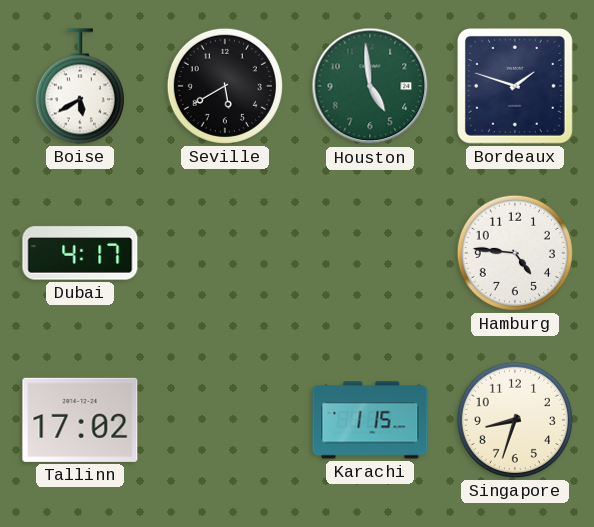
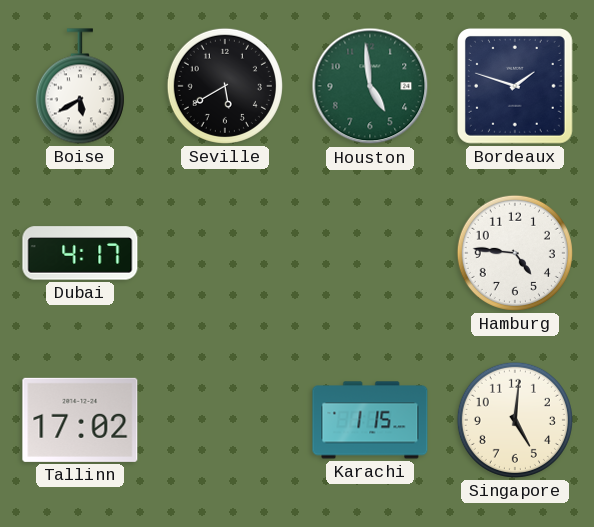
Singapore: 8:33 -> 5:01 (515, 420)
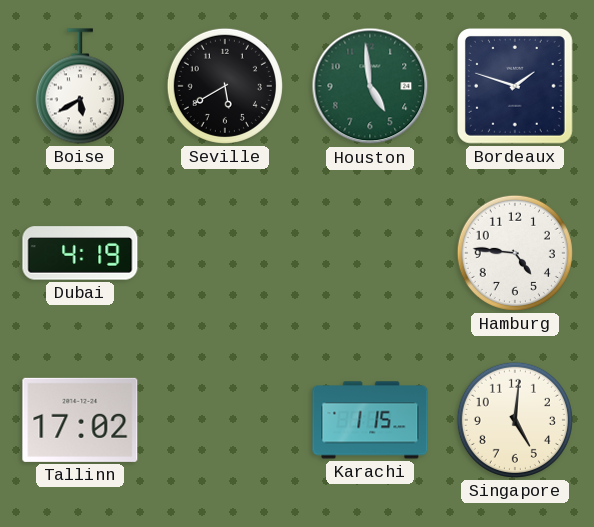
Dubai: 4:17 -> 4:19 (80, 253)
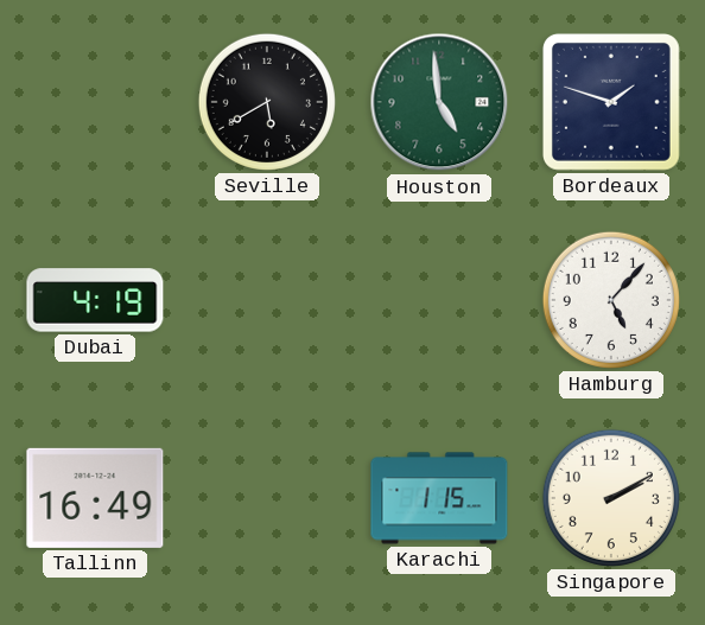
Boise: 5:40 -> none (80, 86)
Hamburg: 4:46 -> 5:07 (611, 300)
Tallinn: 17:02 -> 16:49 (95, 498)
Singapore: 5:01 -> 2:10 (611, 498)
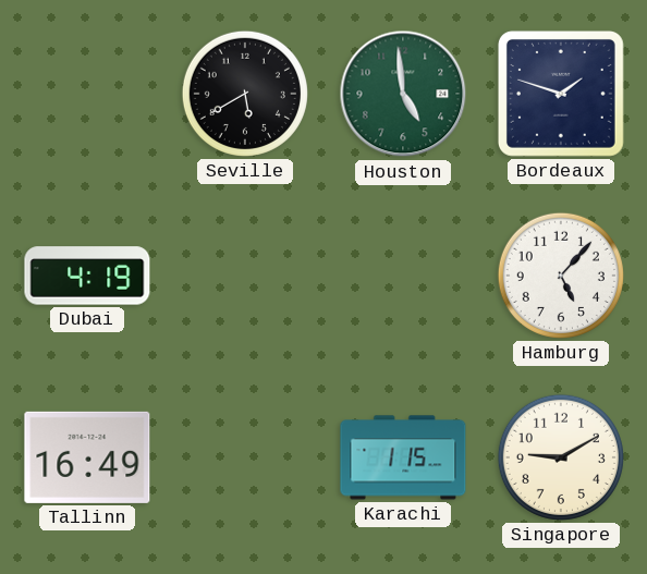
Singapore: 2:10 -> 9:10 (561, 457)
